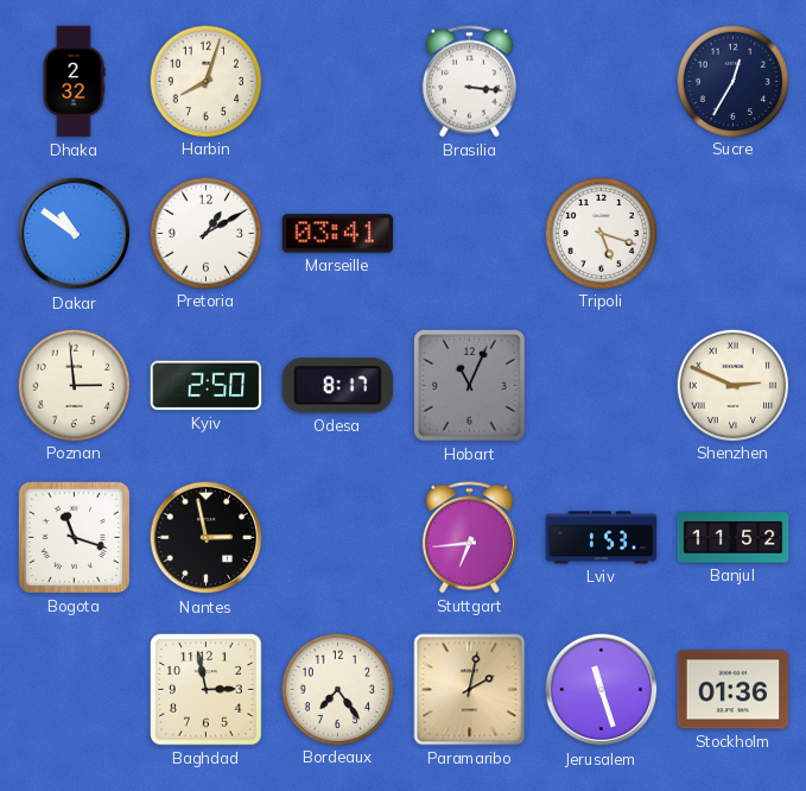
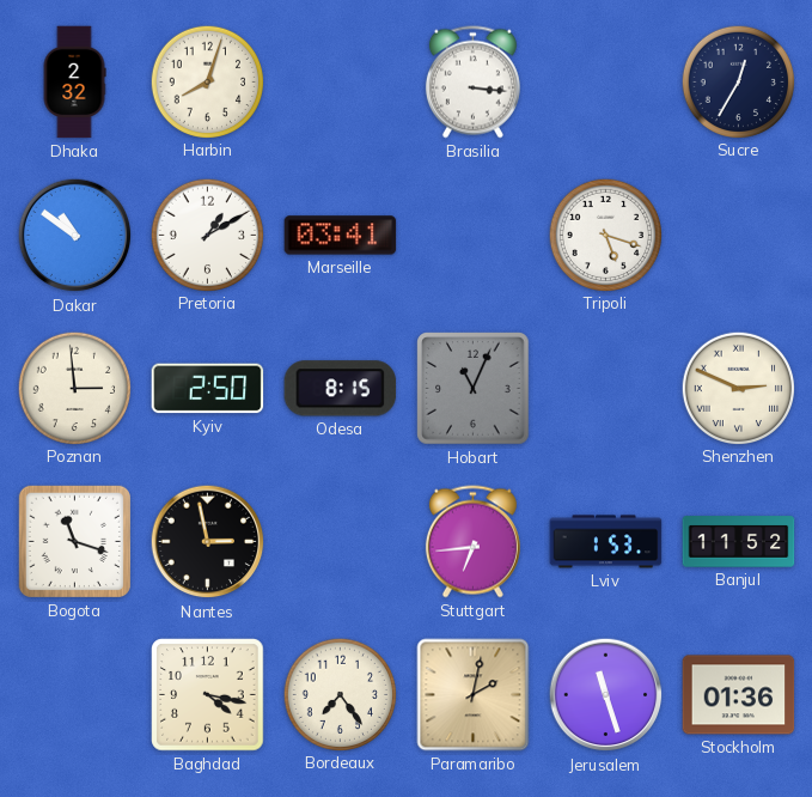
Odesa: 8:17 -> 8:15 (341, 389)
Baghdad: 2:58 -> 4:17 (208, 695)
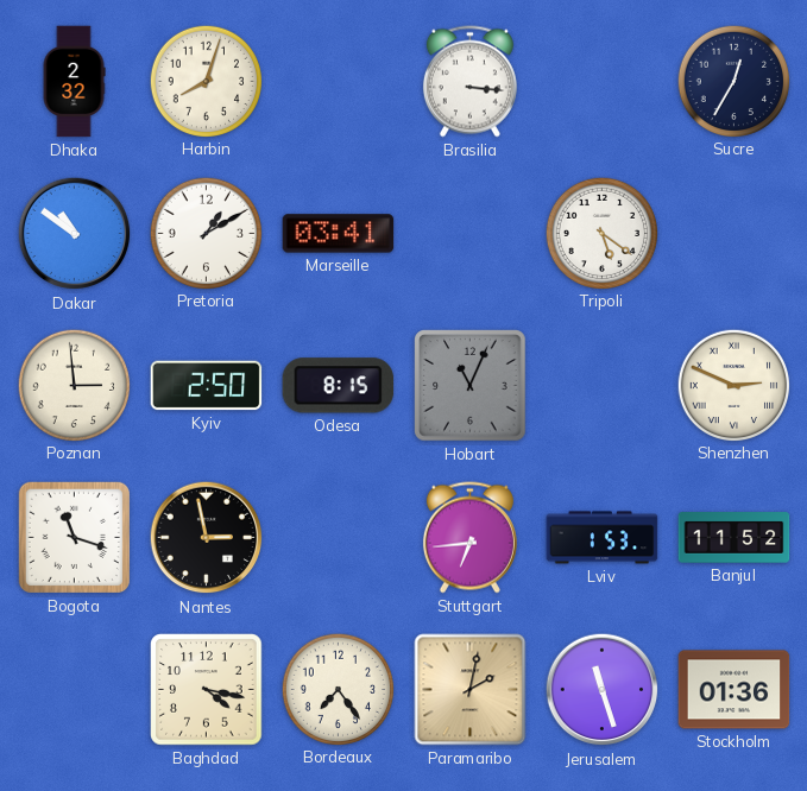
Tripoli: 5:18 -> 5:21 (601, 233)
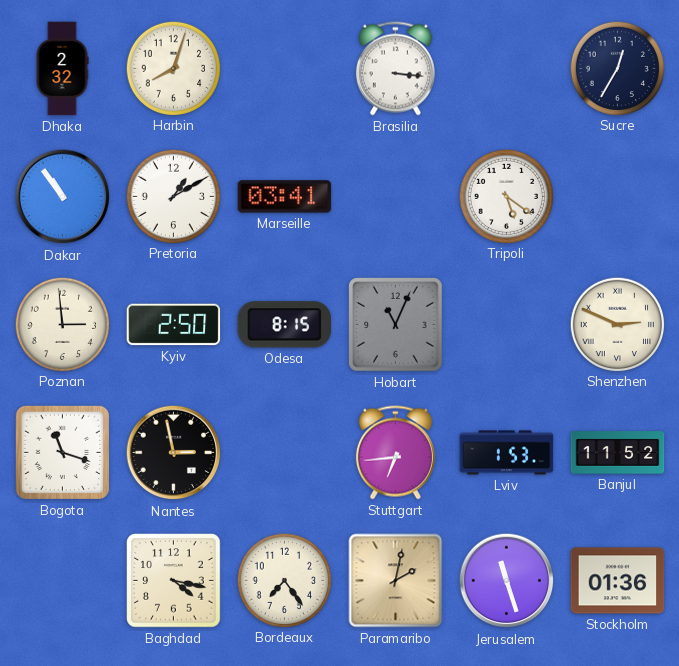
Dakar: 10:51 -> 10:54 (63, 197)
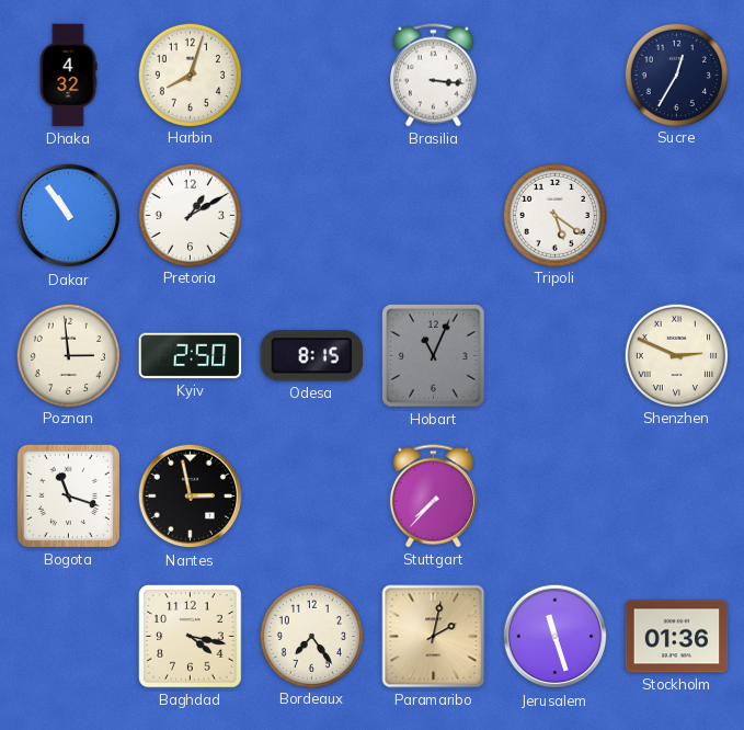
Dhaka: 2:32 -> 4:32 (68, 76)
Marseille: 03:41 -> none (285, 197)
Stuttgart: 6:44 -> 7:37 (433, 497)
Lviv: 1:53 -> none (507, 453)
Banjul: 11:52 -> none (618, 453)
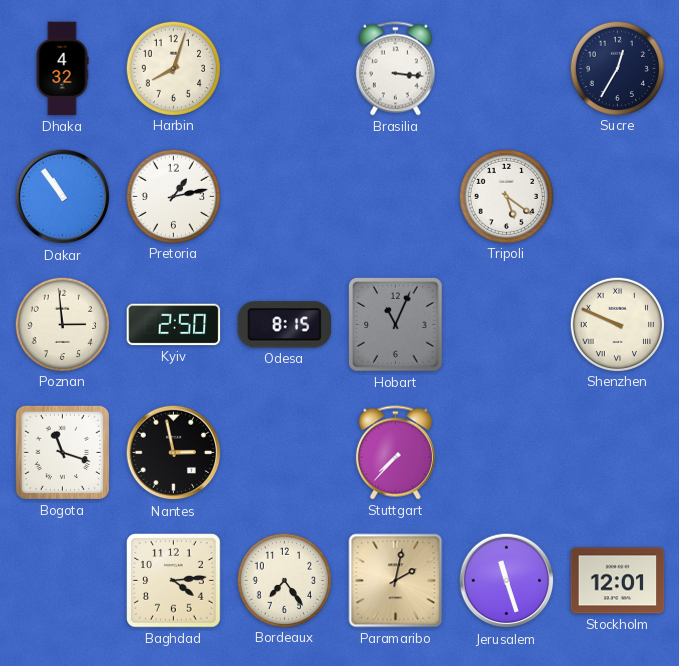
Pretoria: 1:10 -> 1:13 (173, 196)
Shenzhen: 2:49 -> 9:49 (617, 324)
Baghdad: 4:17 -> 4:14 (174, 581)
Stockholm: 01:36 -> 12:01 (618, 581)
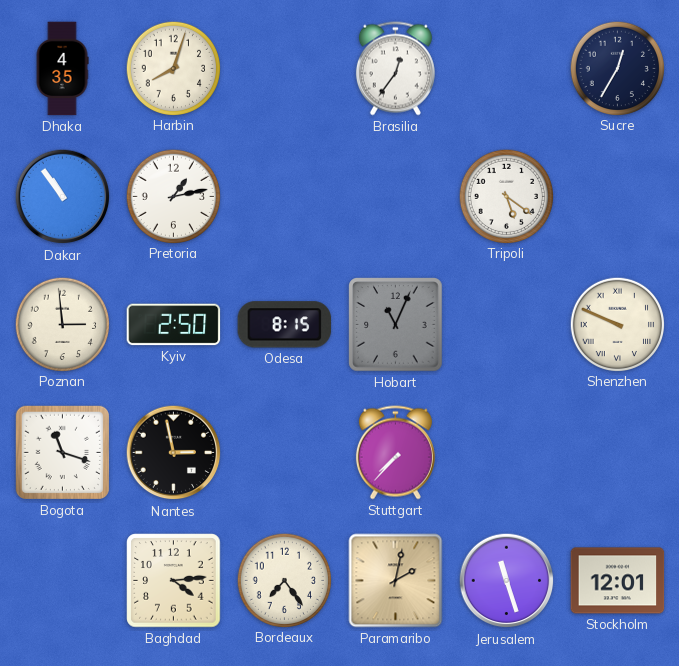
Dhaka: 4:32 -> 4:35 (62, 69)
Brasilia: 3:16 -> 12:36 (395, 69)
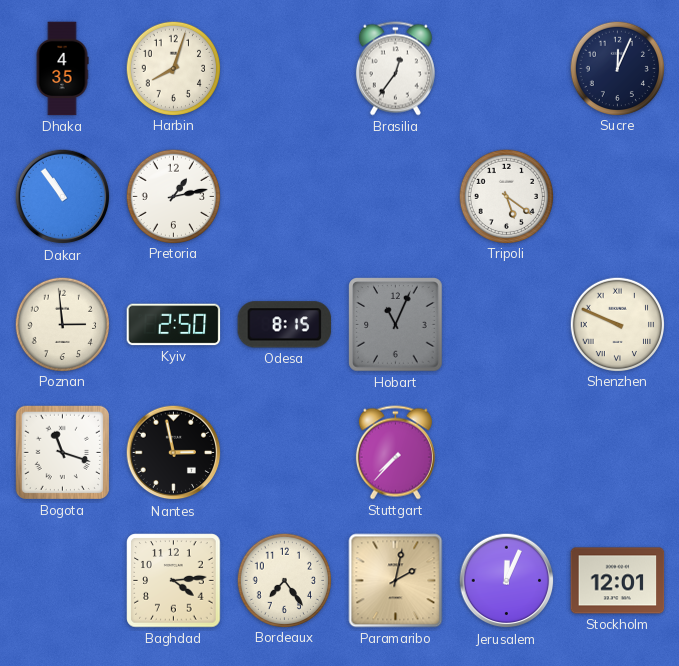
Sucre: 12:35 -> 12:04 (617, 68)
Jerusalem: 11:27 -> 12:04 (507, 581)
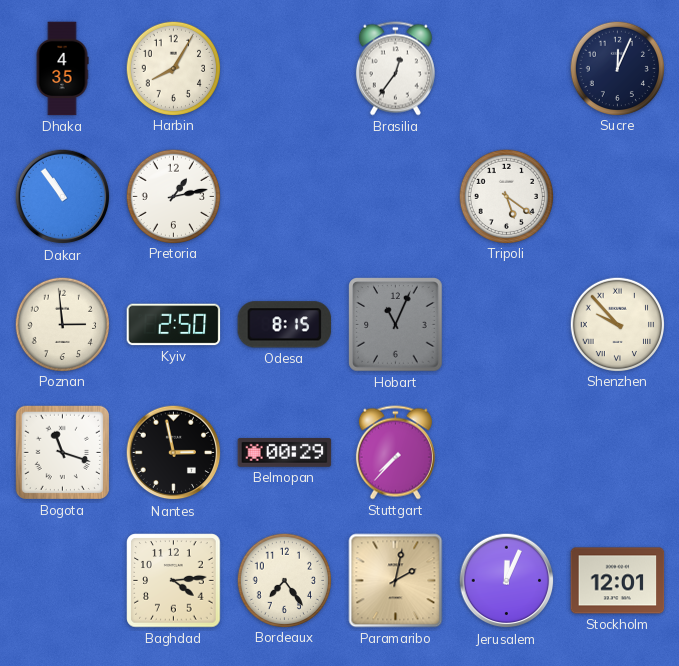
Harbin: 8:03 -> 8:05 (173, 68)
Shenzhen: 9:49 -> 9:53 (617, 324)
Belmopan: none -> 00:29 (285, 453)
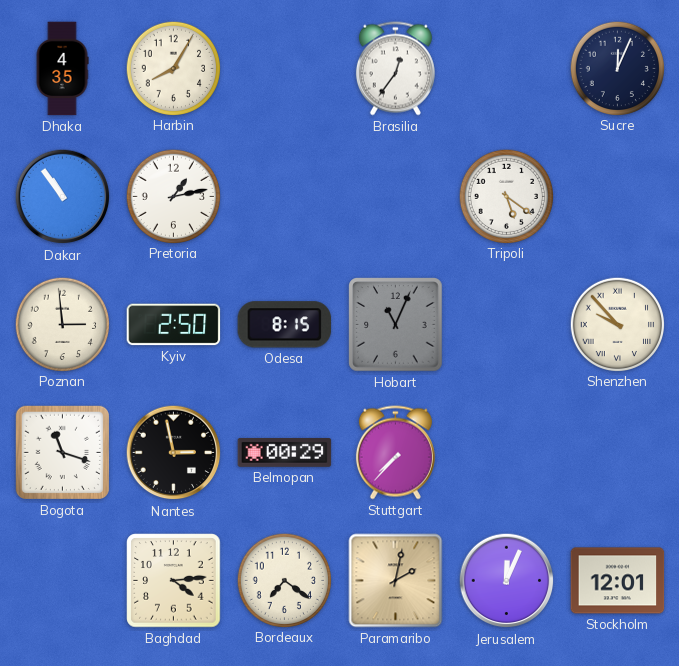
Bordeaux: 7:24 -> 7:21 (284, 580)
